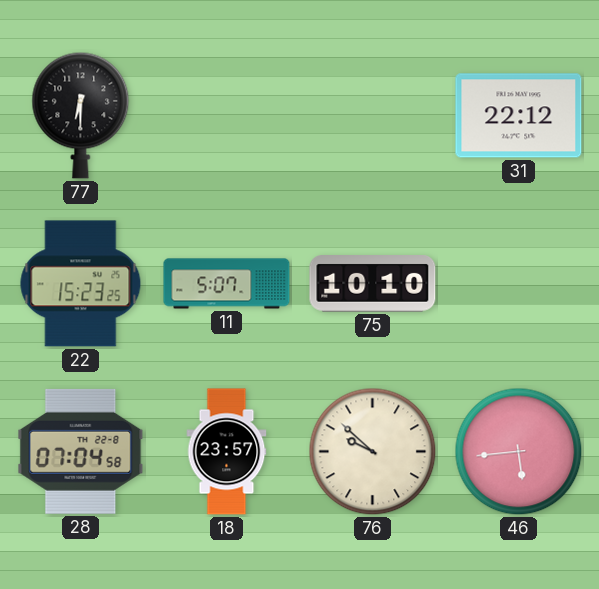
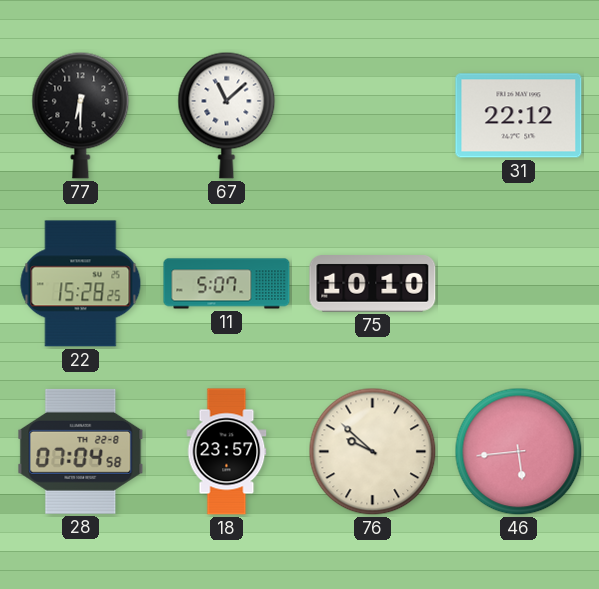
67: none -> 11:08 (227, 115)
22: 15:23 -> 15:28 (81, 284)
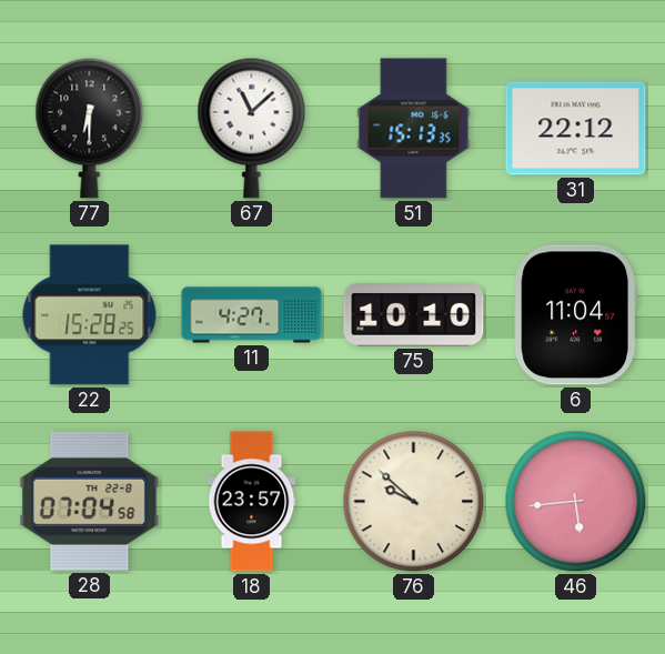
51: none -> 15:13 (414, 129)
11: 5:07 -> 4:27 (252, 315)
6: none -> 11:04 (575, 315)
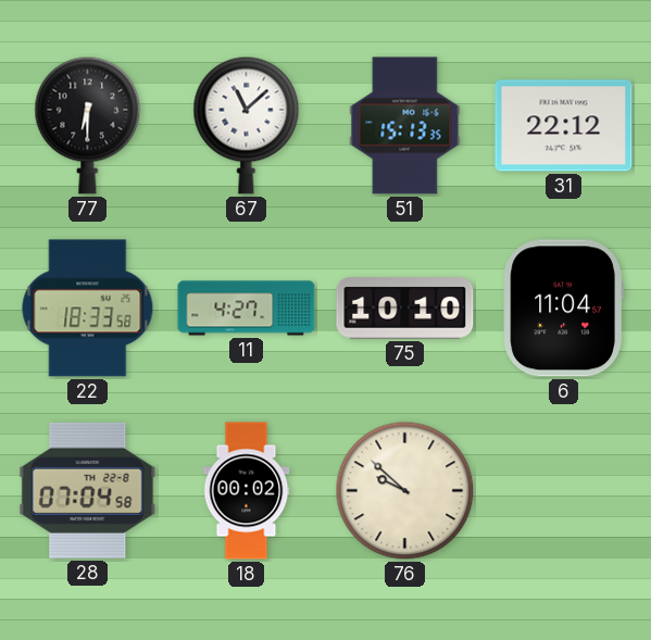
22: 15:28 -> 18:33 (88, 309)
18: 23:57 -> 00:02 (247, 491)
46: 5:44 -> none (576, 502)
